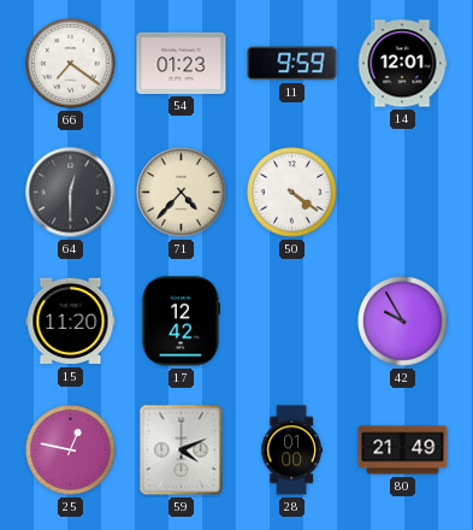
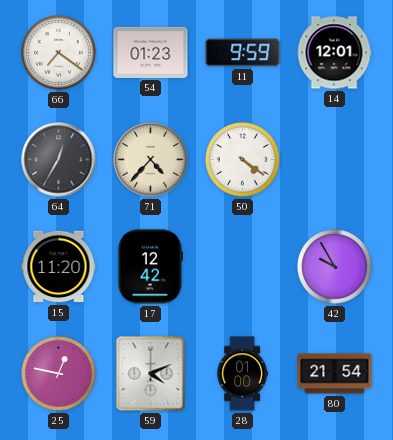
64: 12:30 -> 12:35 (59, 160)
80: 21:49 -> 21:54 (335, 374)
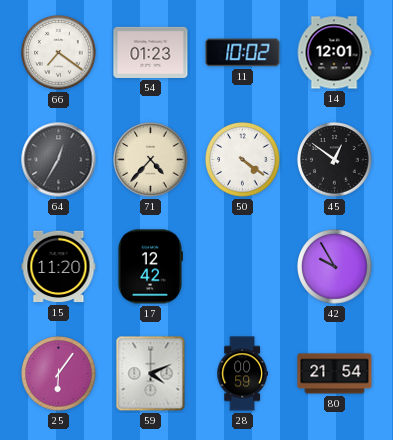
11: 9:59 -> 10:02 (243, 53)
45: none -> 12:51 (335, 160)
25: 12:47 -> 6:06 (59, 374)
28: 01:00 -> 00:59 (242, 374)
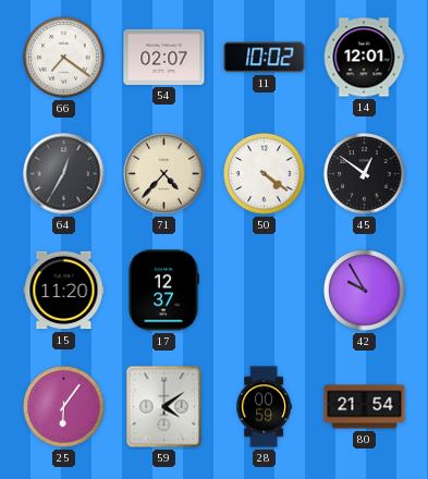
54: 01:23 -> 02:07 (164, 57)
17: 12:42 -> 12:37 (162, 291)
59: 4:11 -> 4:09 (164, 407)
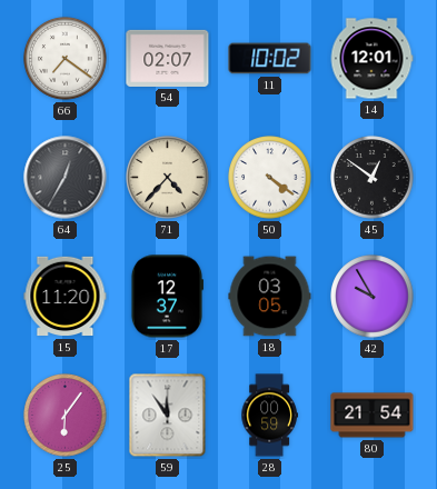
18: none -> 03:05 (270, 297)
59: 4:09 -> 11:54 (168, 416)
